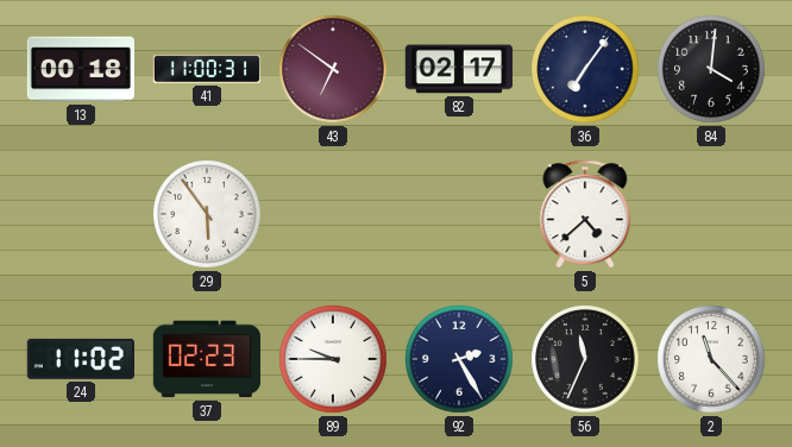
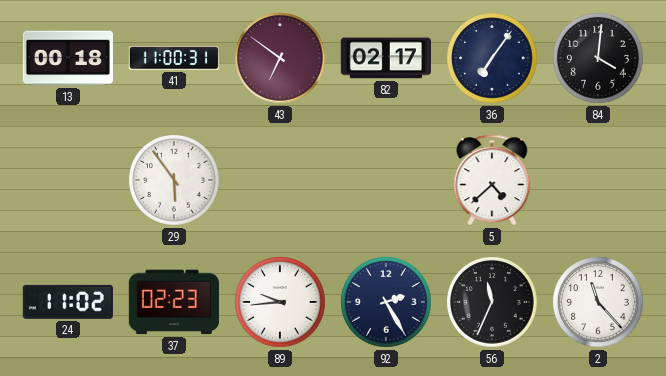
89: 9:45 -> 9:44 (280, 302)
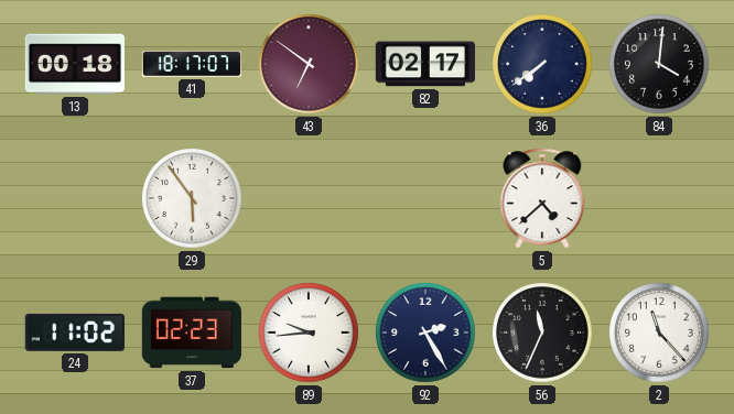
41: 11:00 -> 18:17 (192, 64)
36: 7:06 -> 7:39 (542, 64)
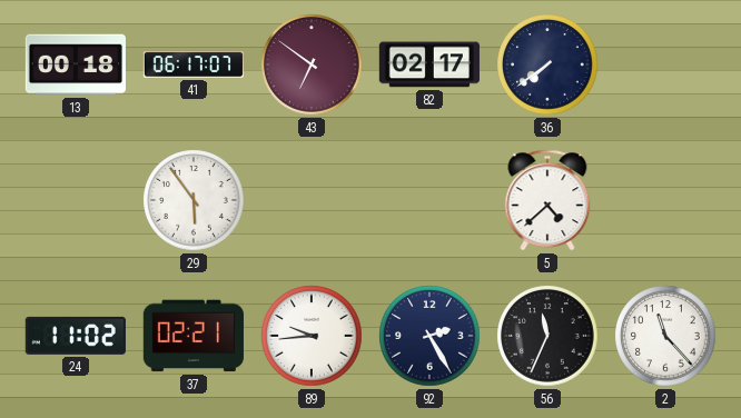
41: 18:17 -> 06:17 (194, 64)
84: 4:01 -> none (659, 64)
37: 02:23 -> 02:21 (194, 336)
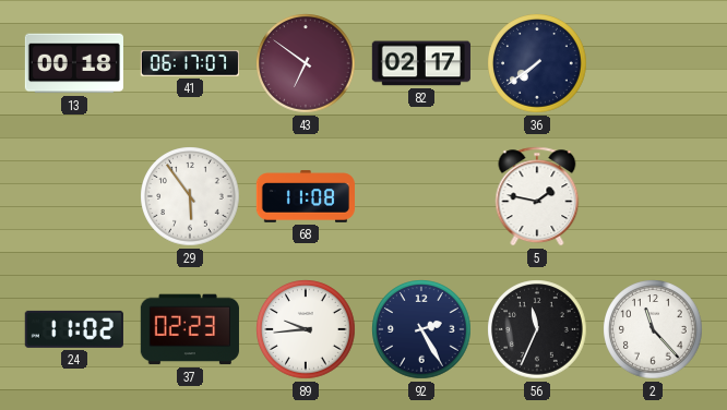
68: none -> 11:08 (305, 196)
5: 4:38 -> 1:47 (537, 196)
37: 02:21 -> 02:23 (190, 329)
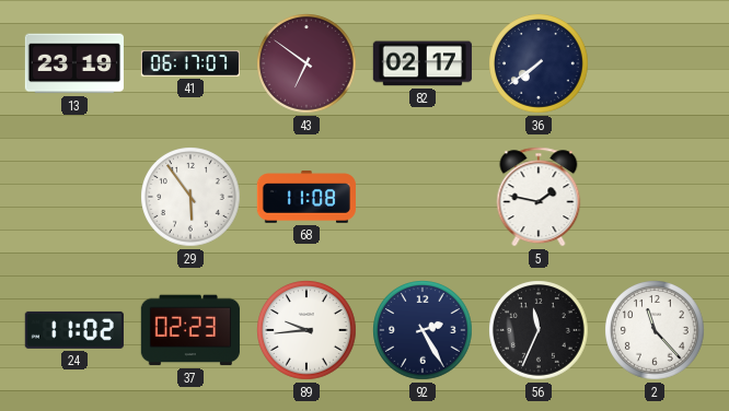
13: 00:18 -> 23:19 (74, 63)
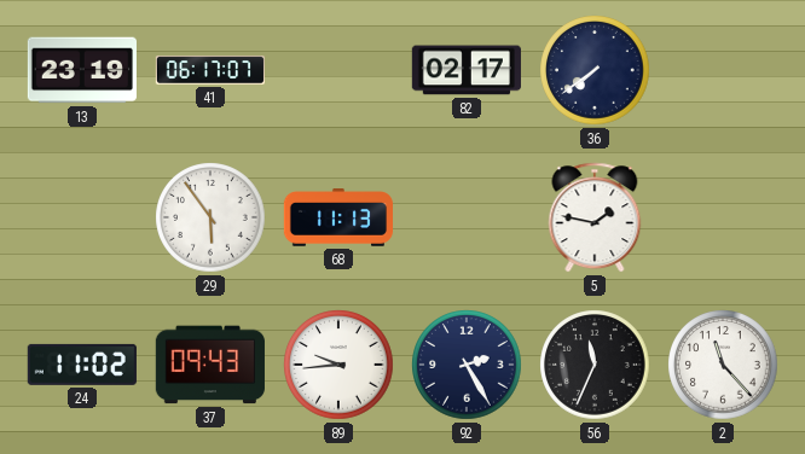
43: 6:51 -> none (306, 63)
68: 11:08 -> 11:13 (337, 217)
37: 02:23 -> 09:43 (210, 365)
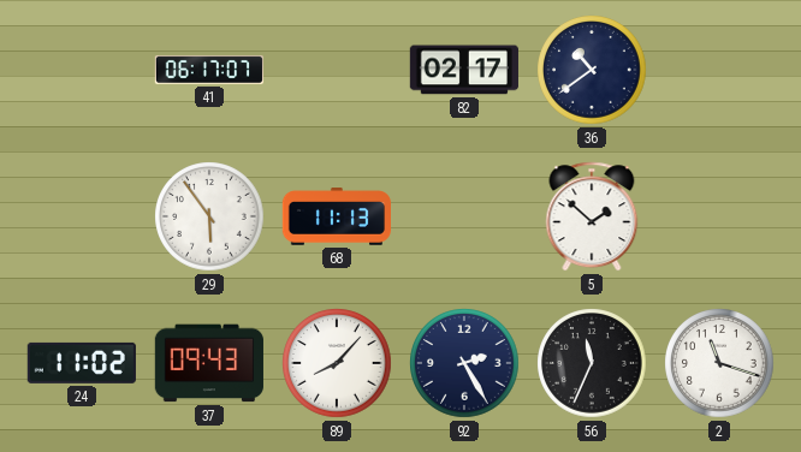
13: 23:19 -> none (82, 70)
36: 7:39 -> 10:39 (592, 70)
5: 1:47 -> 1:52 (592, 216)
89: 9:44 -> 8:07 (337, 363)
2: 11:23 -> 11:18 (719, 363)
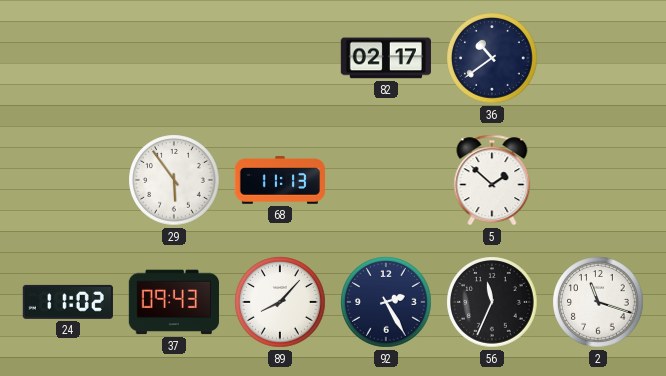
41: 06:17 -> none (209, 70)
